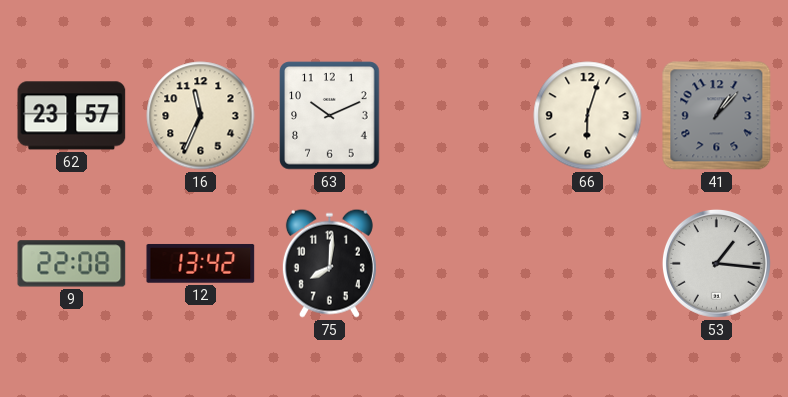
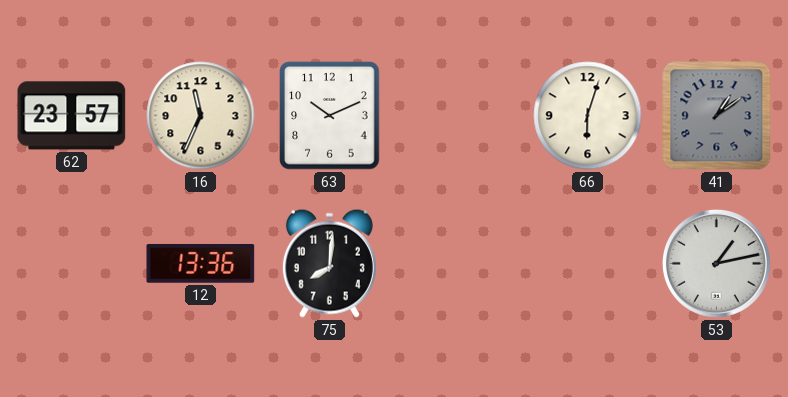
41: 1:07 -> 1:09 (717, 116)
9: 22:08 -> none (72, 264)
12: 13:42 -> 13:36 (201, 264)
53: 1:16 -> 1:13 (716, 263)
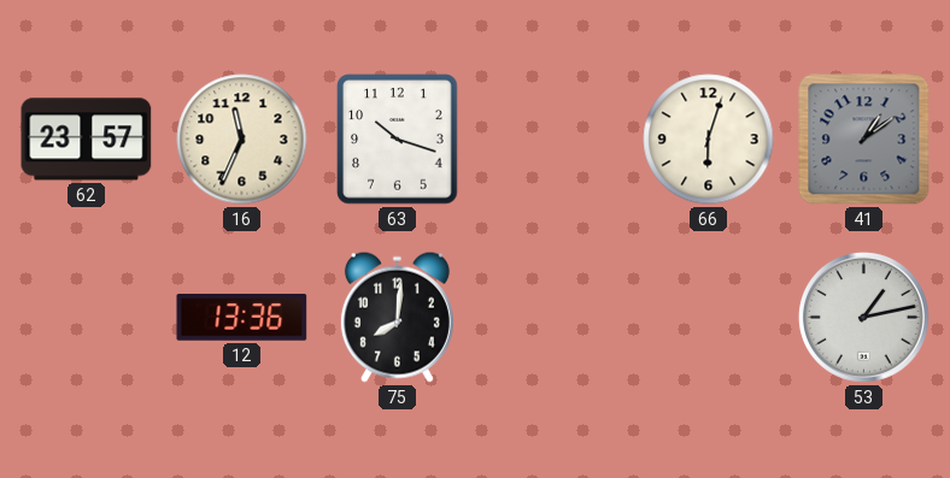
63: 10:11 -> 10:18 (398, 140)
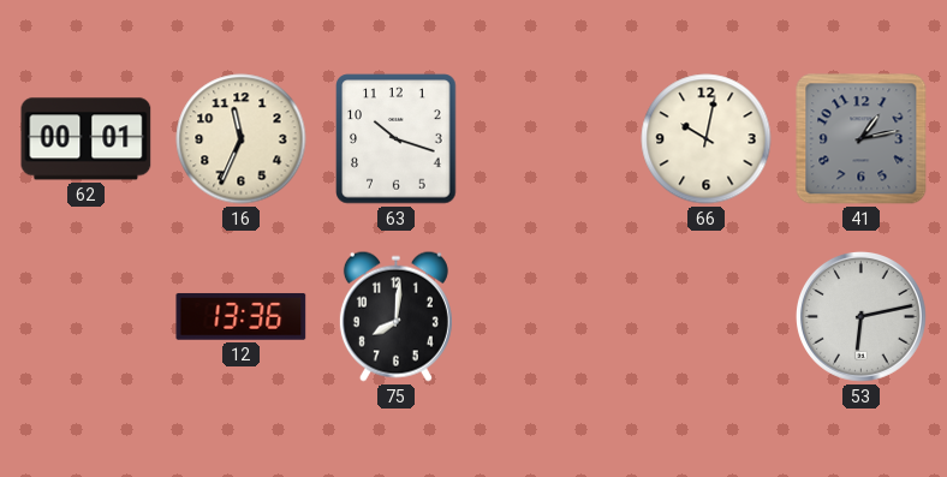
62: 23:57 -> 00:01 (87, 139)
66: 6:03 -> 10:02 (707, 139)
41: 1:09 -> 1:13 (862, 139)
53: 1:13 -> 6:13 (860, 316)
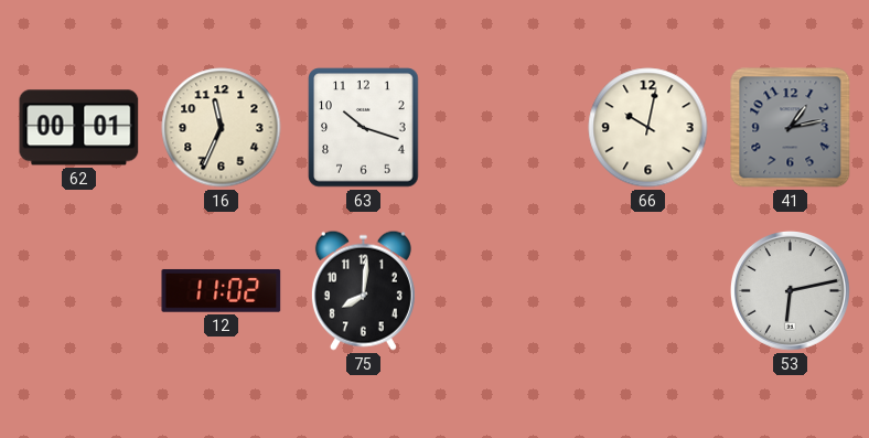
12: 13:36 -> 11:02 (222, 291)
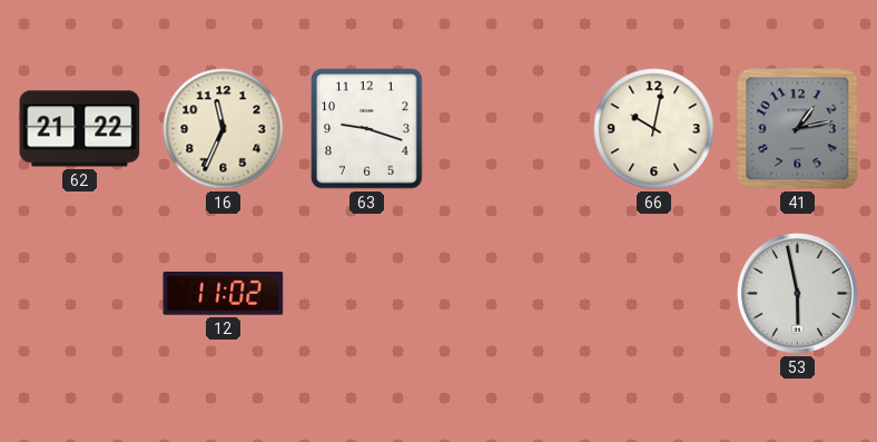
62: 00:01 -> 21:22 (80, 129)
63: 10:18 -> 9:18 (367, 129)
75: 8:01 -> none (363, 290)
53: 6:13 -> 5:58 (797, 293)
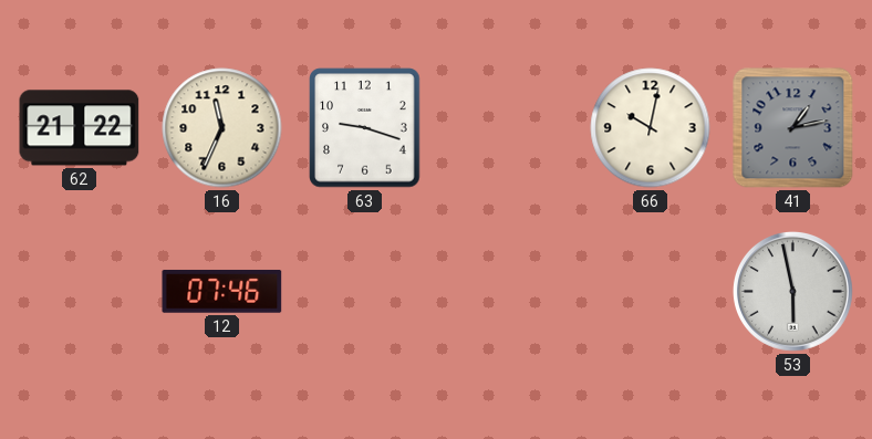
12: 11:02 -> 07:46 (222, 292)
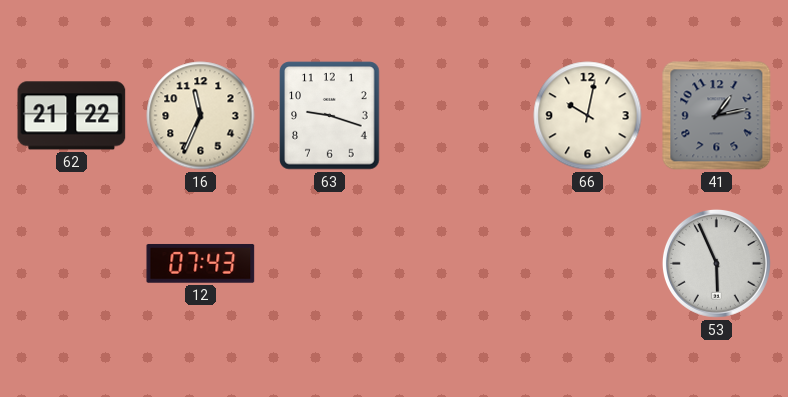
12: 07:46 -> 07:43 (201, 264)
53: 5:58 -> 5:56 (716, 263)
